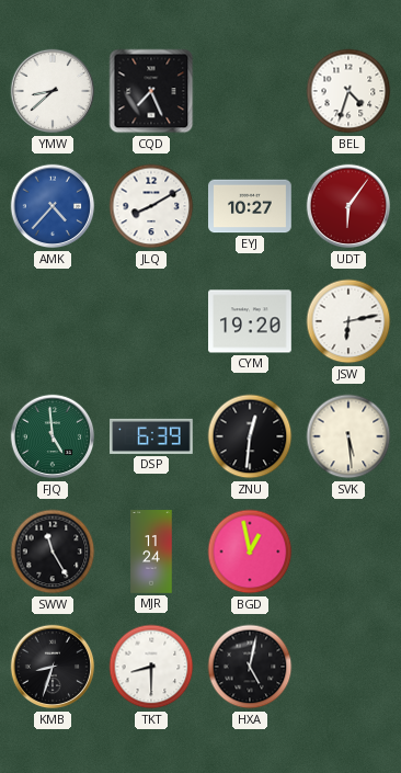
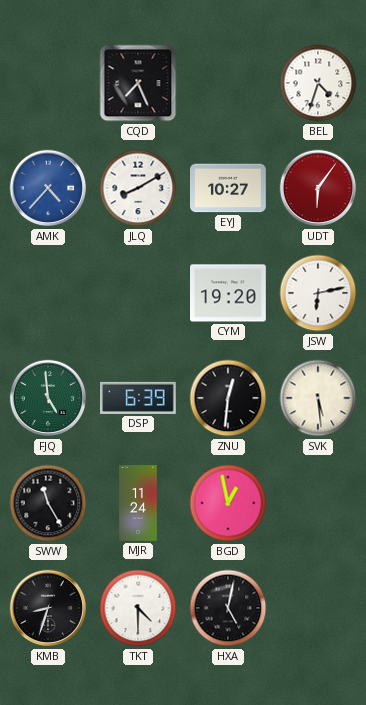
YMW: 8:38 -> none (53, 91)
TKT: 8:30 -> 4:30 (138, 608)
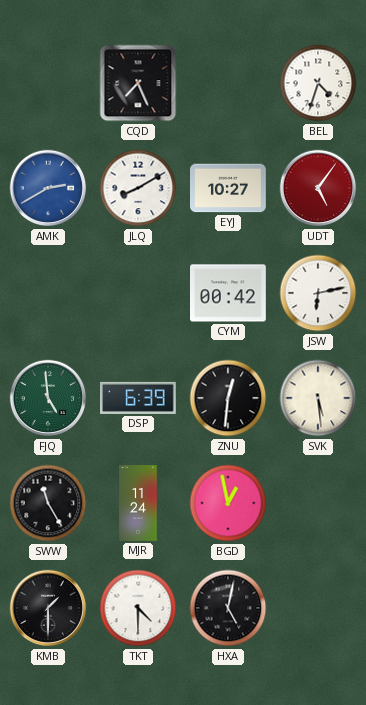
AMK: 4:37 -> 2:40 (48, 188)
UDT: 6:06 -> 5:06 (318, 188)
CYM: 19:20 -> 00:42 (229, 293)
KMB: 8:33 -> 1:30 (48, 608)
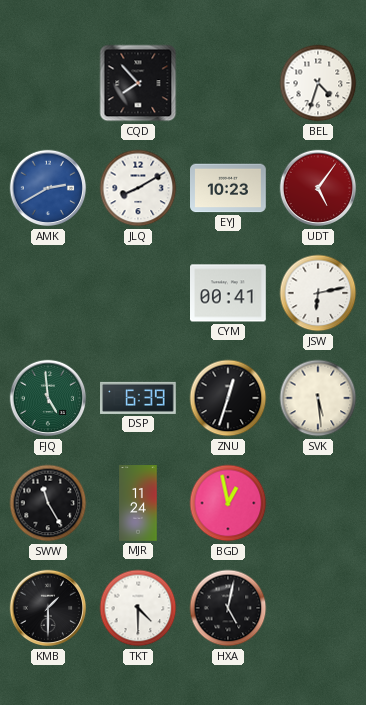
CQD: 7:26 -> 7:53 (138, 83)
EYJ: 10:27 -> 10:23 (228, 188)
CYM: 00:42 -> 00:41 (229, 293)
ZNU: 12:31 -> 12:33 (228, 398)
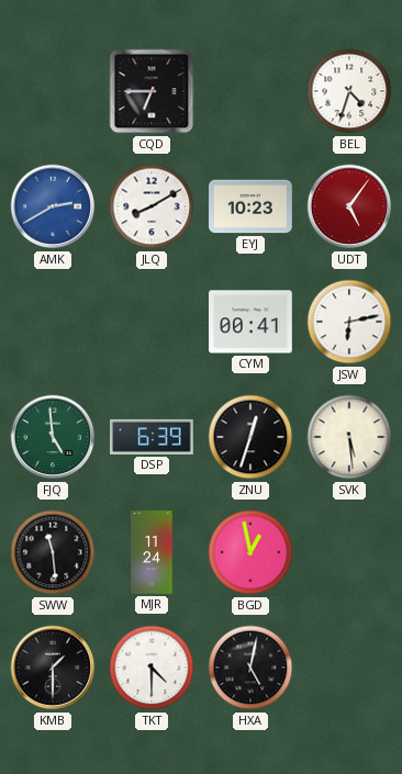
CQD: 7:53 -> 6:45 (152, 91)
SWW: 11:25 -> 11:29 (53, 552)
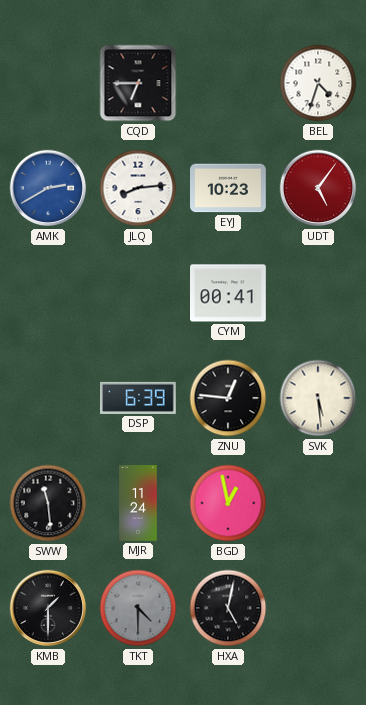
JLQ: 8:10 -> 8:14 (138, 188)
JSW: 6:13 -> none (349, 322)
FJQ: 4:59 -> none (53, 437)
ZNU: 12:33 -> 12:46 (228, 398)
TKT dial: white -> grey (138, 608)
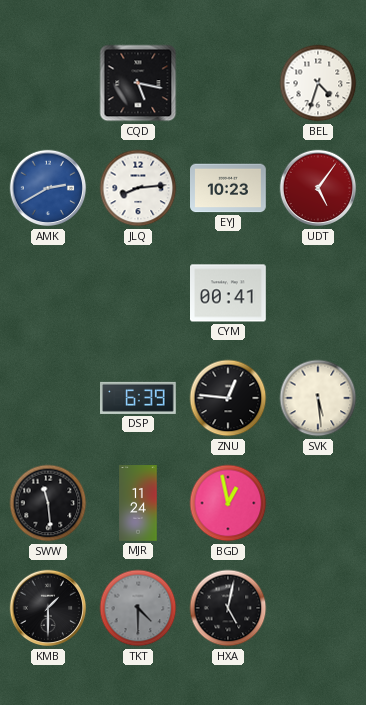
CQD: 6:45 -> 5:17 (138, 83)
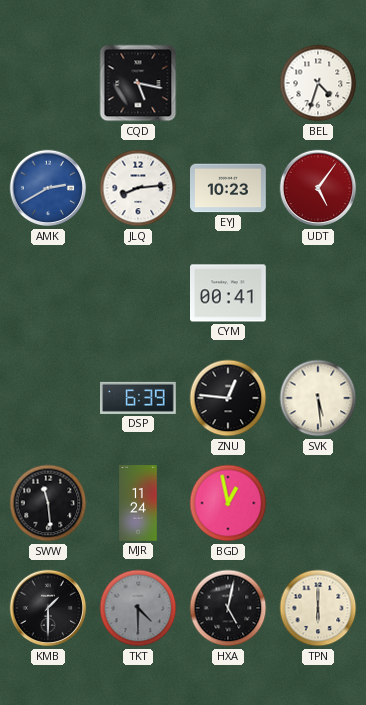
TPN: none -> 6:00 (318, 608)
